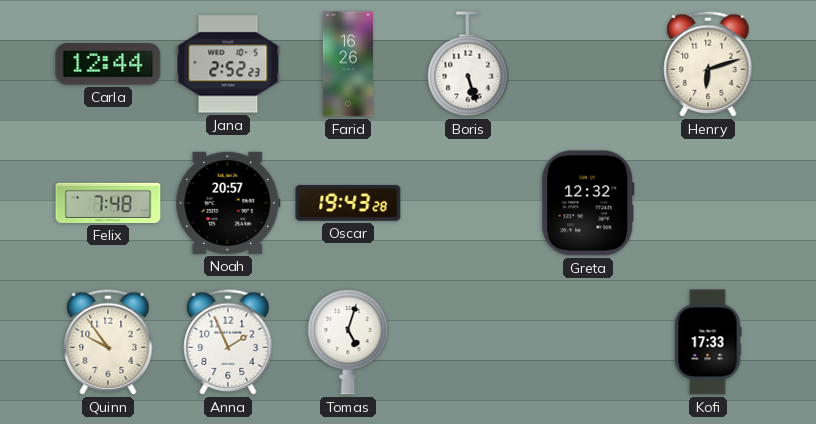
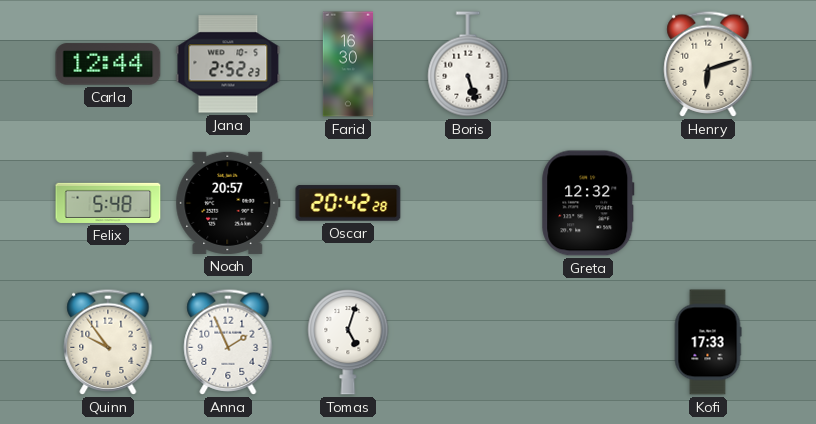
Farid: 16:26 -> 16:30 (347, 64)
Felix: 7:48 -> 5:48 (108, 203)
Oscar: 19:43 -> 20:42 (348, 203)
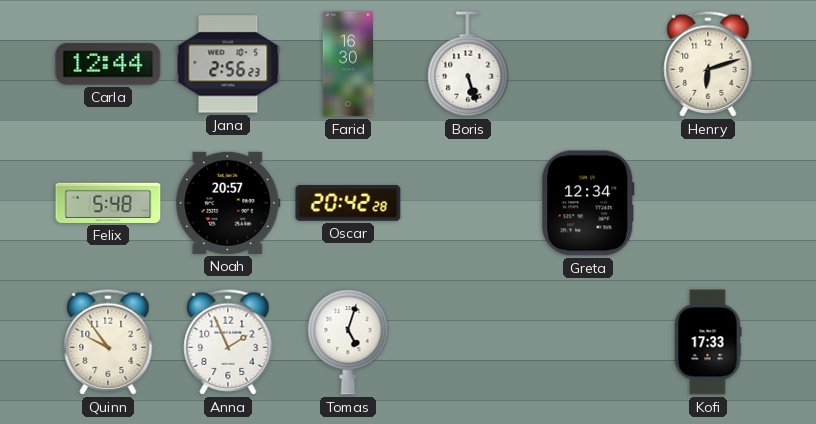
Jana: 2:52 -> 2:56 (228, 64)
Greta: 12:32 -> 12:34 (588, 203)
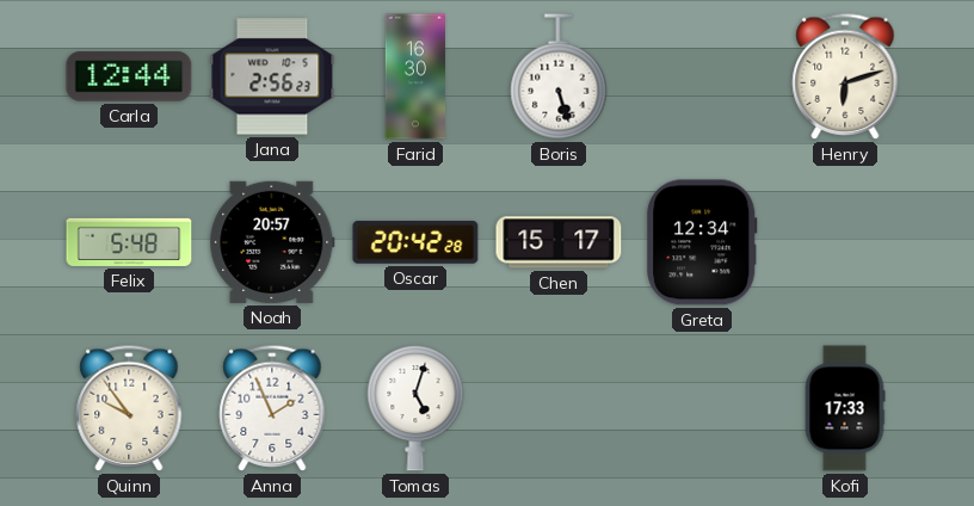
Chen: none -> 15:17 (559, 242)
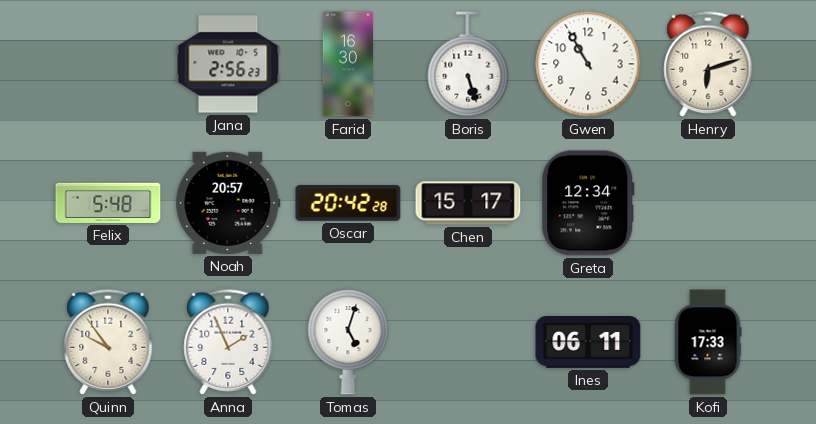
Carla: 12:44 -> none (129, 76)
Gwen: none -> 10:55 (588, 64)
Ines: none -> 06:11 (588, 343)
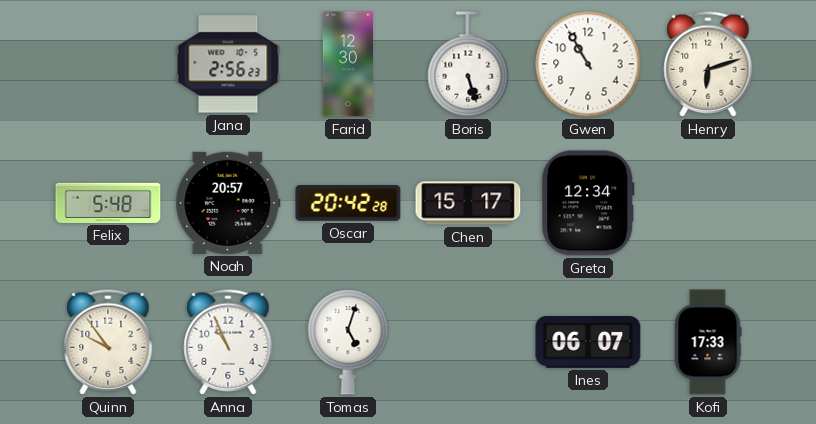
Farid: 16:30 -> 12:30 (347, 64)
Anna: 1:56 -> 10:56 (228, 342)
Ines: 06:11 -> 06:07 (588, 343)
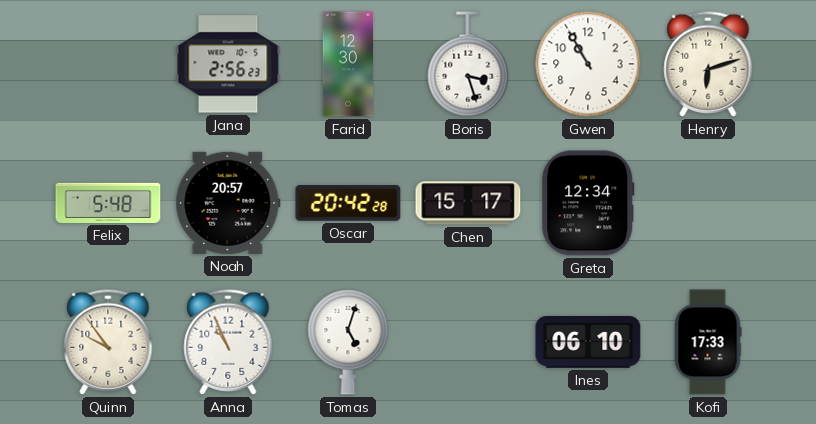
Boris: 5:27 -> 3:27 (468, 64)
Ines: 06:07 -> 06:10 (588, 343)
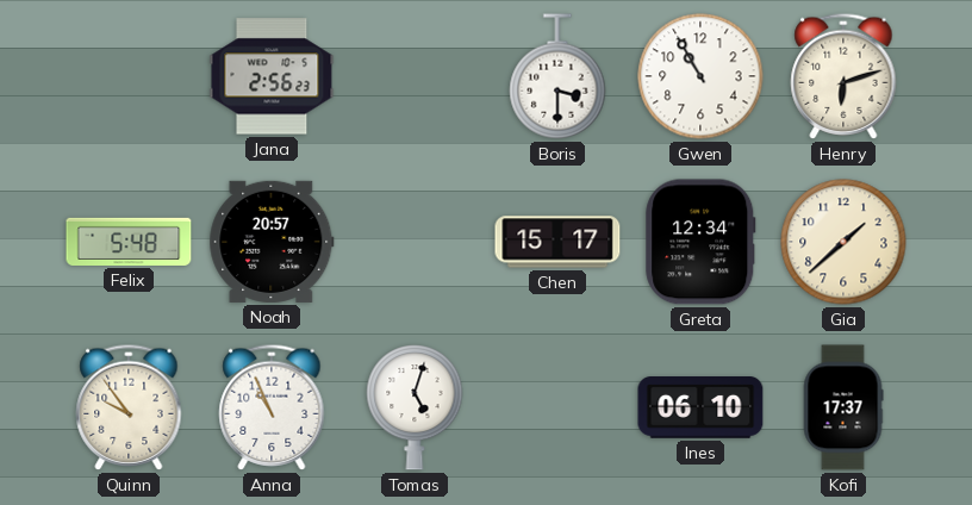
Farid: 12:30 -> none (347, 64)
Boris: 3:27 -> 3:30 (557, 76)
Oscar: 20:42 -> none (348, 203)
Gia: none -> 1:38 (843, 242)
Kofi: 17:33 -> 17:37 (843, 407)
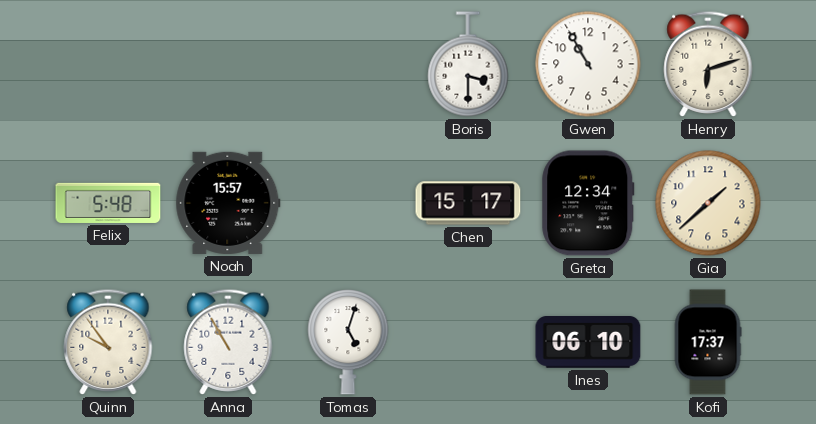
Jana: 2:56 -> none (272, 76)
Noah: 20:57 -> 15:57 (228, 203)
Anna: 10:56 -> 10:55 (228, 342)
